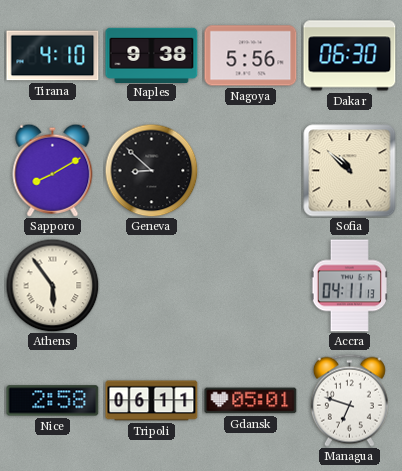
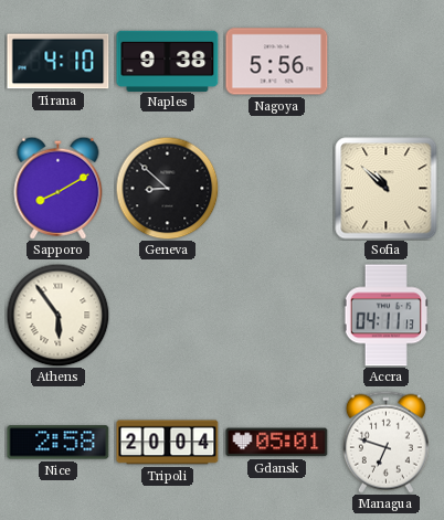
Dakar: 06:30 -> none (350, 56)
Tripoli: 06:11 -> 20:04 (168, 443)
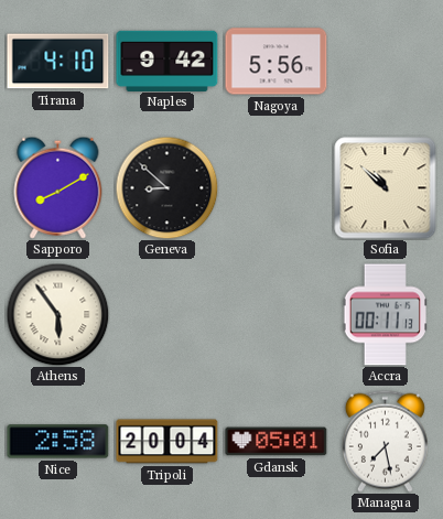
Naples: 9:38 -> 9:42 (168, 61)
Accra: 04:11 -> 00:11 (385, 315)
Managua: 6:48 -> 7:28 (385, 441)
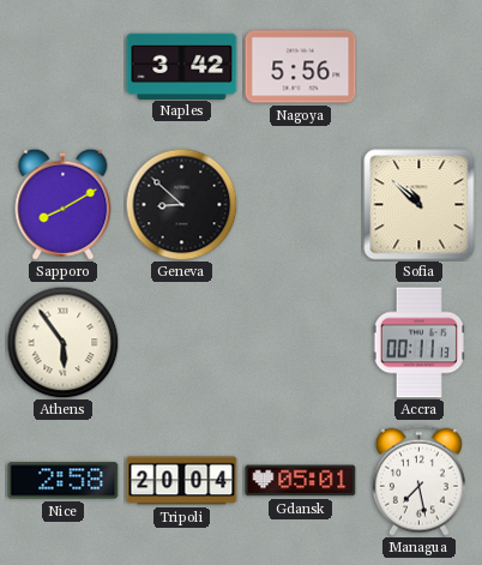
Tirana: 4:10 -> none (58, 62)
Naples: 9:42 -> 3:42 (182, 66)
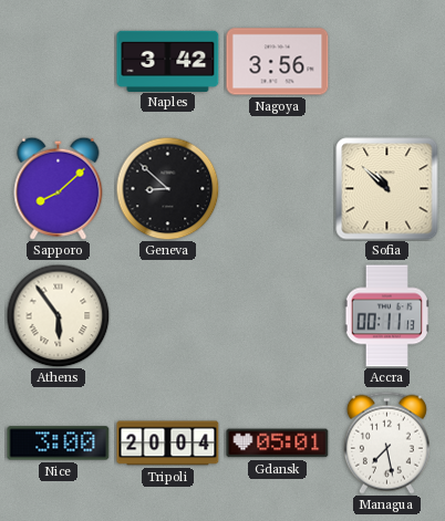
Nagoya: 5:56 -> 3:56 (278, 62)
Sapporo: 8:10 -> 8:08 (59, 188)
Nice: 2:58 -> 3:00 (59, 444)
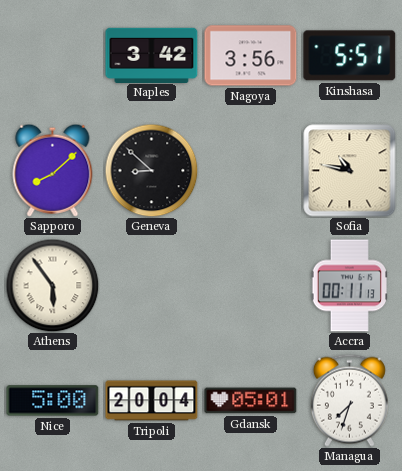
Kinshasa: none -> 5:51 (350, 56)
Sofia: 10:52 -> 10:47 (350, 171)
Nice: 3:00 -> 5:00 (53, 401)
Managua: 7:28 -> 7:33 (349, 400)
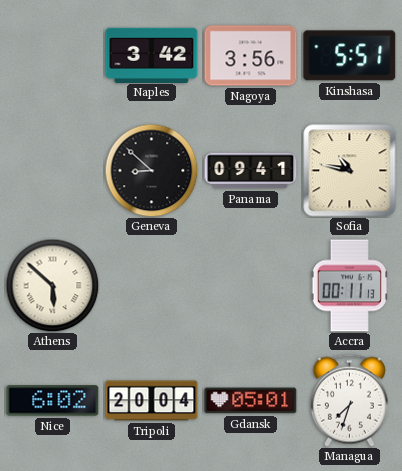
Sapporo: 8:08 -> none (53, 170)
Panama: none -> 09:41 (251, 171)
Athens: 5:54 -> 5:52 (52, 285)
Nice: 5:00 -> 6:02 (53, 401)
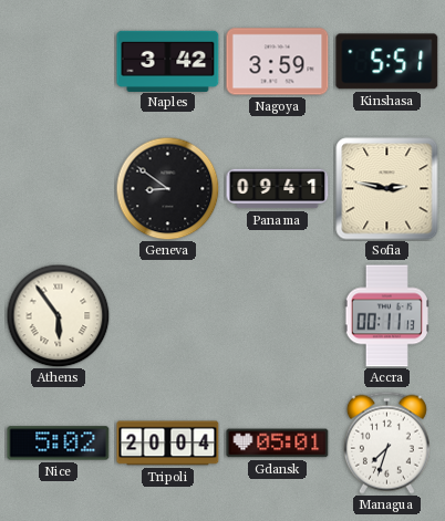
Nagoya: 3:56 -> 3:59 (278, 62)
Geneva: 8:52 -> 8:51 (167, 188)
Sofia: 10:47 -> 2:47 (387, 189)
Athens: 5:52 -> 5:54 (58, 315)
Nice: 6:02 -> 5:02 (59, 444)
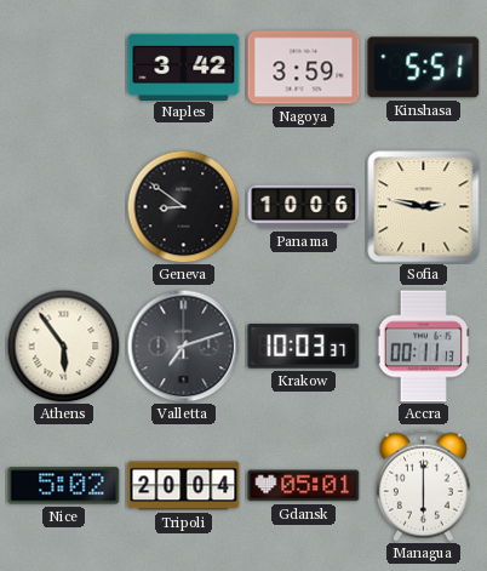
Panama: 09:41 -> 10:06 (304, 207)
Valletta: none -> 7:12 (183, 346)
Krakow: none -> 10:03 (304, 347)
Managua: 7:33 -> 6:00 (423, 485)
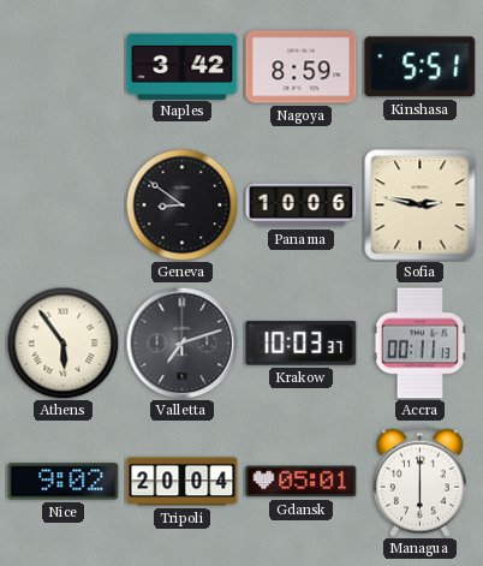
Nagoya: 3:59 -> 8:59 (302, 67)
Nice: 5:02 -> 9:02 (64, 482)
